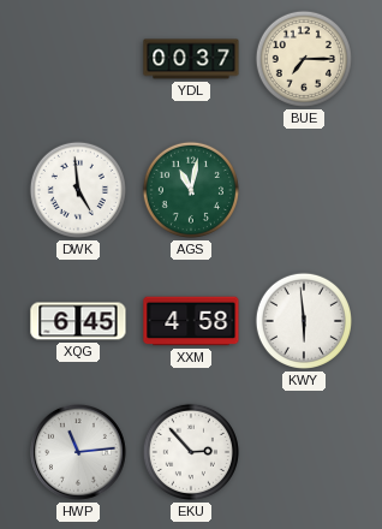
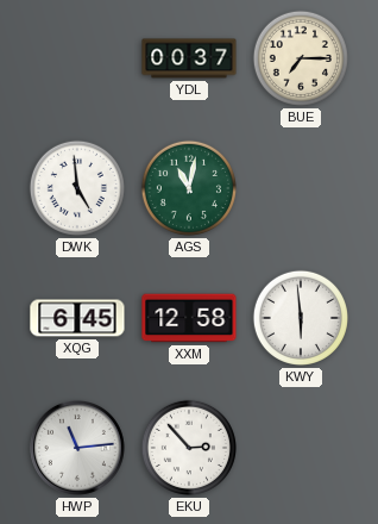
XXM: 4:58 -> 12:58 (189, 318)
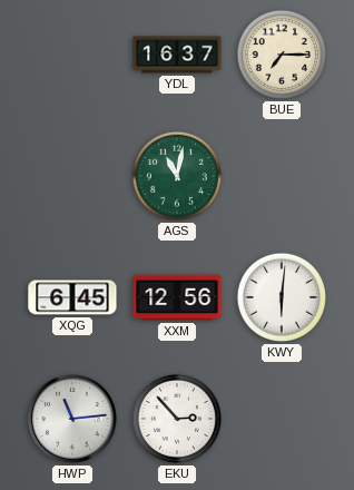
YDL: 00:37 -> 16:37 (177, 55)
DWK: 4:59 -> none (77, 188)
XXM: 12:58 -> 12:56 (177, 297)
KWY: 5:59 -> 6:01 (282, 297)
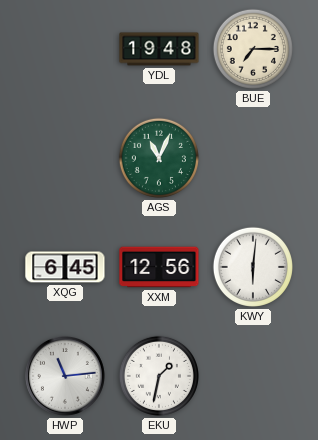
YDL: 16:37 -> 19:48 (159, 49)
AGS: 11:02 -> 11:04 (159, 158)
EKU: 2:53 -> 1:32 (159, 376)
